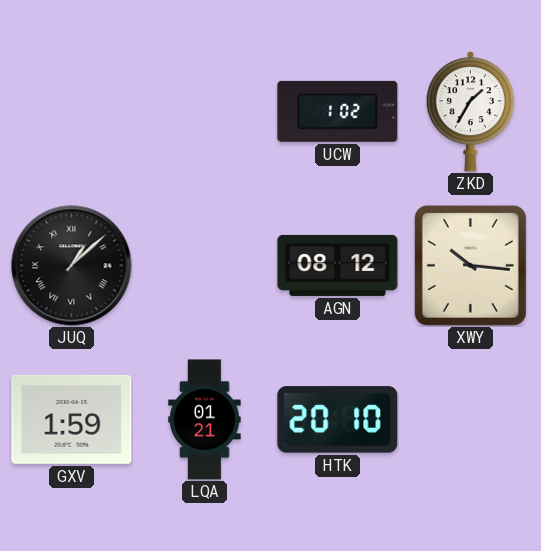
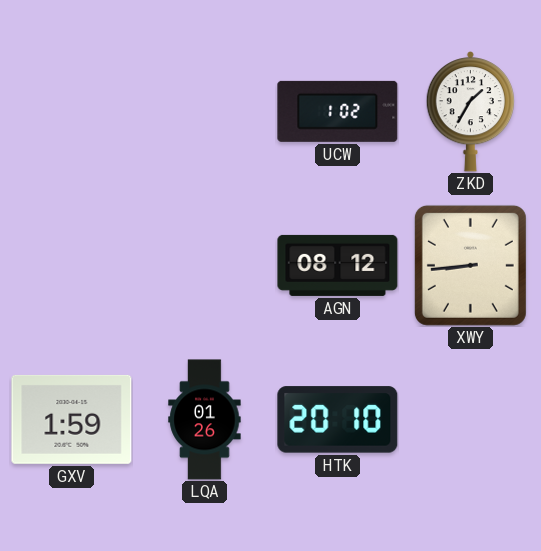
JUQ: 1:08 -> none (72, 266)
XWY: 10:16 -> 8:44 (470, 265)
LQA: 01:21 -> 01:26 (205, 420)
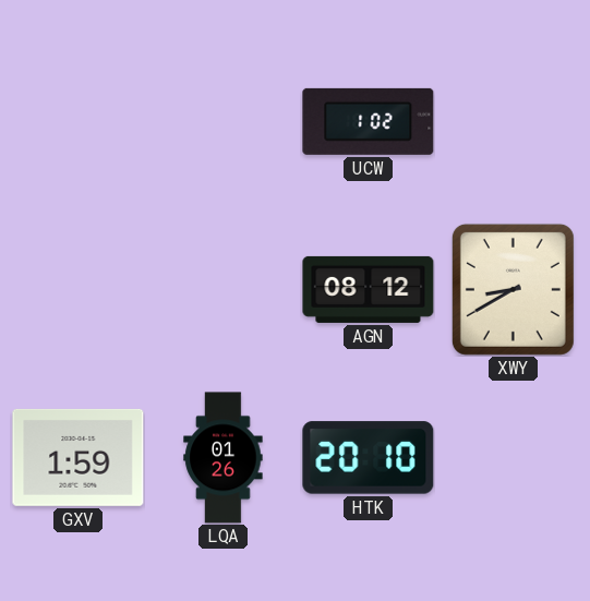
ZKD: 1:35 -> none (471, 112)
XWY: 8:44 -> 8:40 (513, 289)
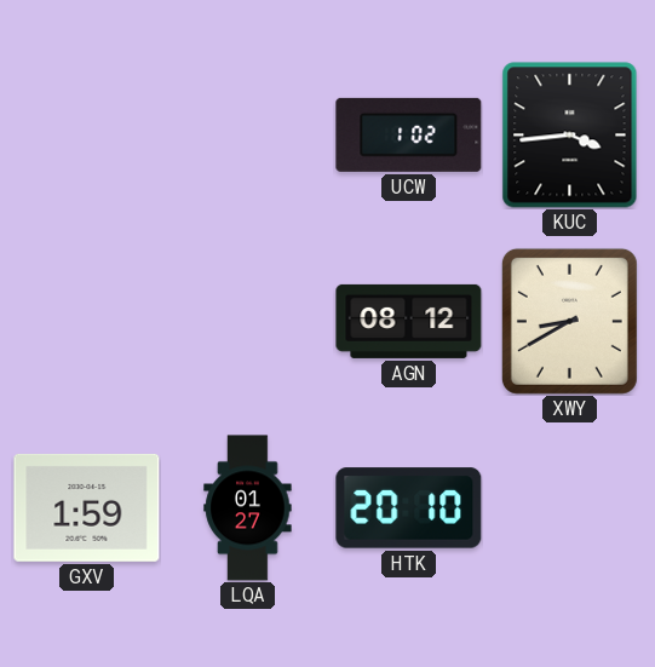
KUC: none -> 3:44 (570, 136)
LQA: 01:26 -> 01:27 (248, 508)
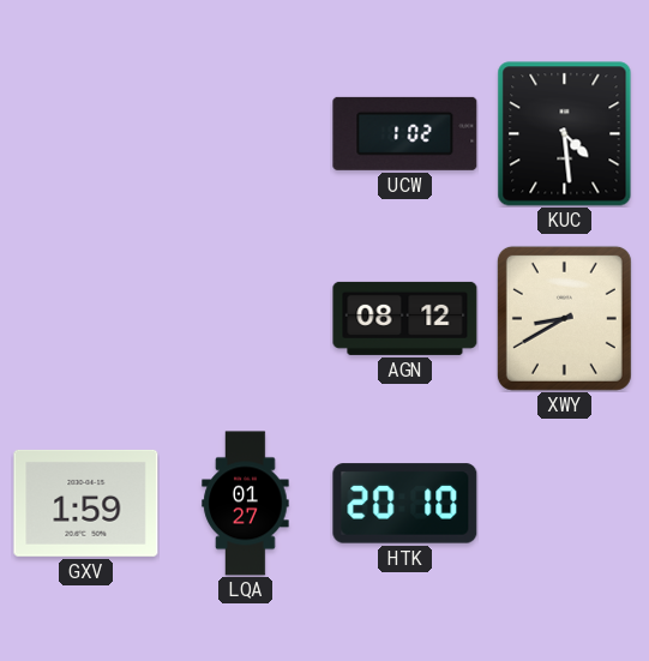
KUC: 3:44 -> 4:29 (565, 134)
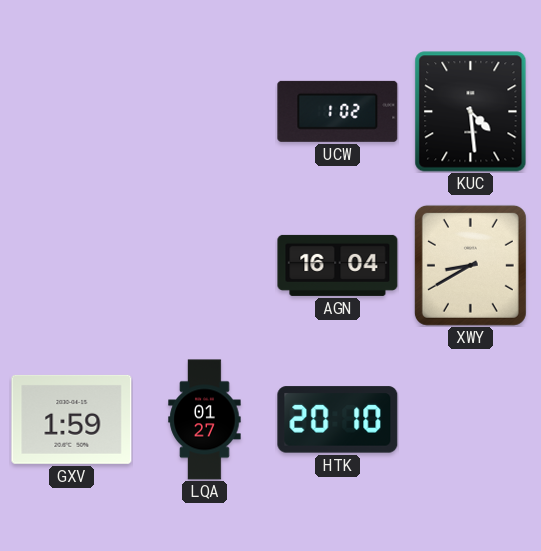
AGN: 08:12 -> 16:04 (338, 265)
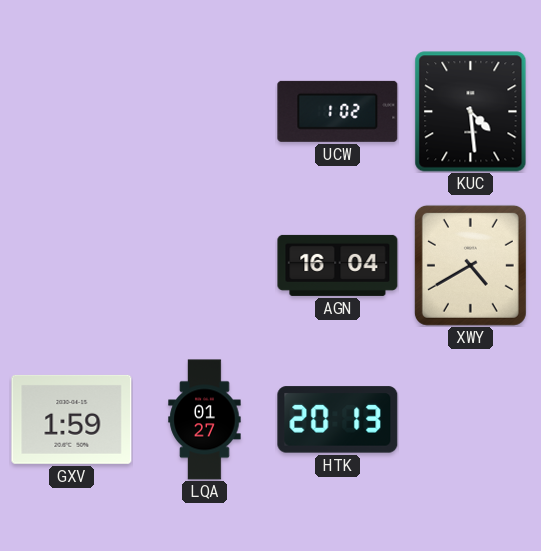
XWY: 8:40 -> 4:40 (470, 265)
HTK: 20:10 -> 20:13 (338, 420)
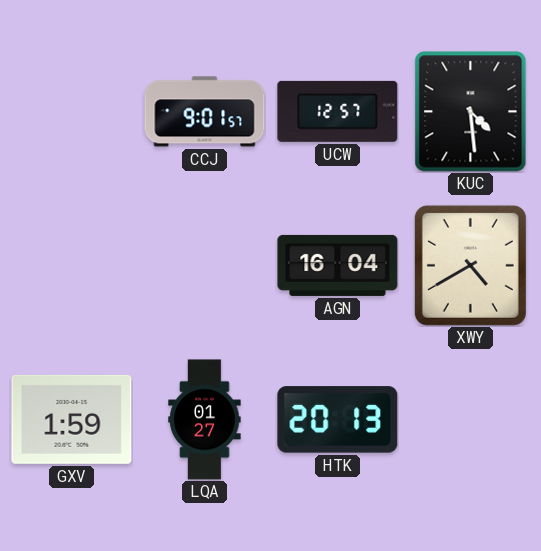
CCJ: none -> 9:01 (205, 112)
UCW: 1:02 -> 12:57 (338, 111)
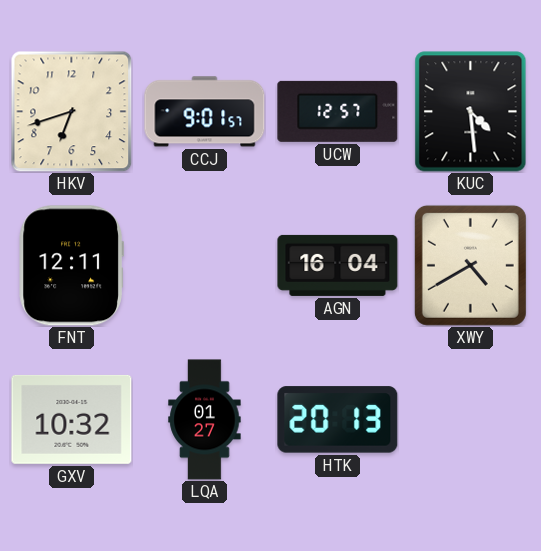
HKV: none -> 6:42 (71, 111)
FNT: none -> 12:11 (71, 266)
GXV: 1:59 -> 10:32 (72, 419)
